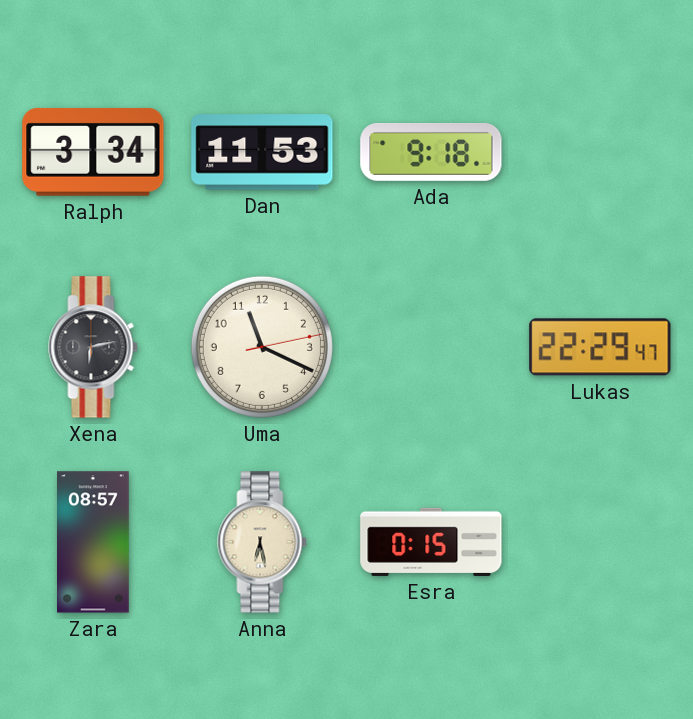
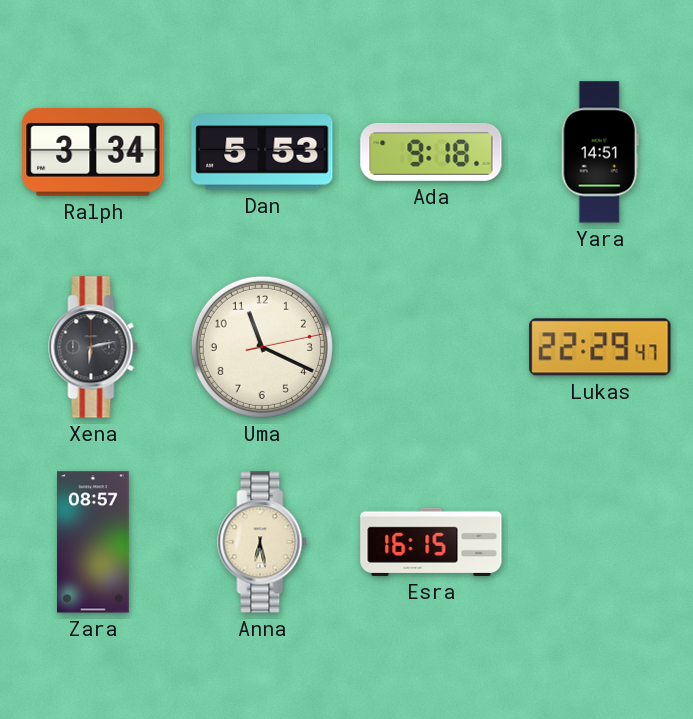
Dan: 11:53 -> 5:53 (262, 152)
Yara: none -> 14:51 (600, 152)
Esra: 0:15 -> 16:15 (431, 542)
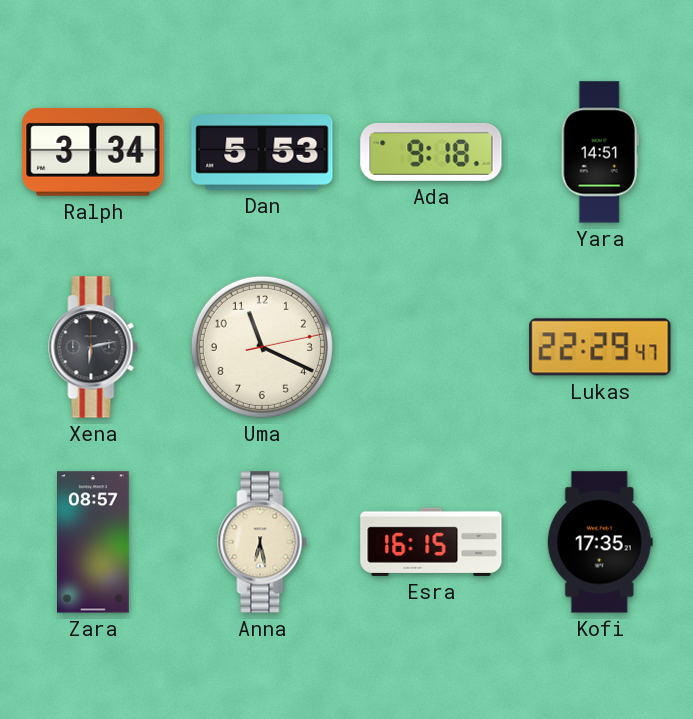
Kofi: none -> 17:35 (600, 542)
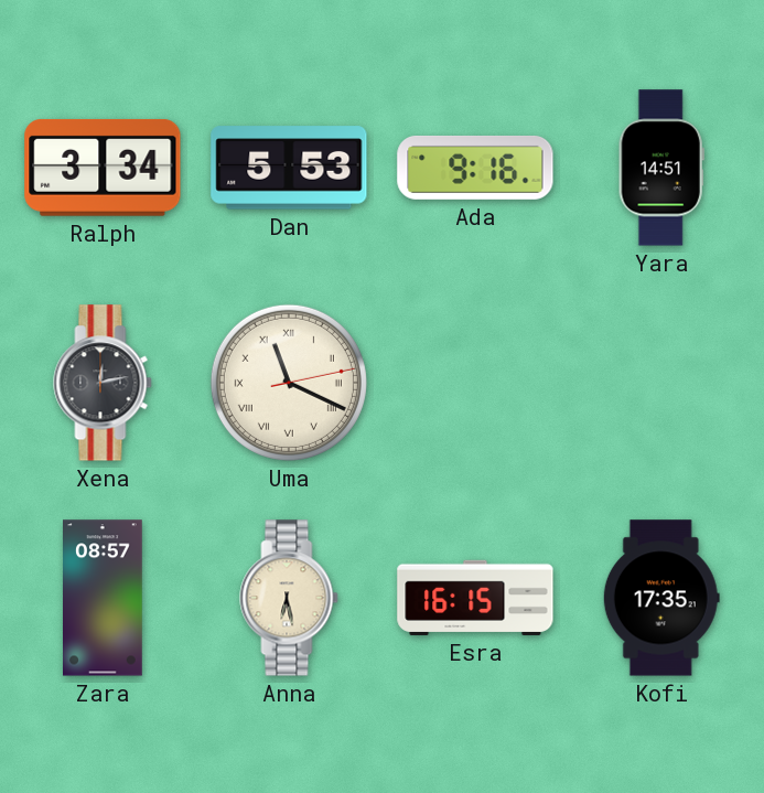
Ada: 9:18 -> 9:16 (475, 168)
Xena: 6:13 -> 12:13 (103, 383)
Uma numerals: Arabic -> Roman (289, 383)
Lukas: 22:29 -> none (600, 347)
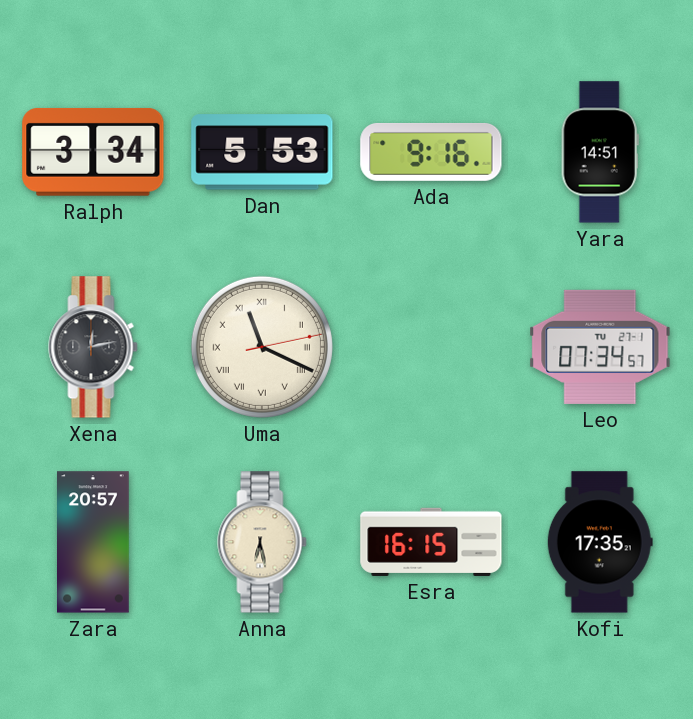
Leo: none -> 07:34 (600, 347)
Zara: 08:57 -> 20:57 (94, 542)
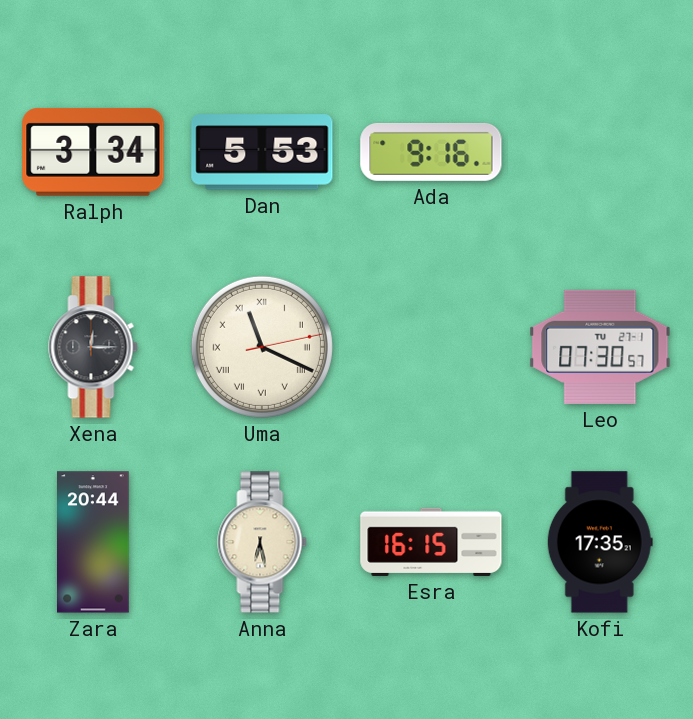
Yara: 14:51 -> none (600, 152)
Xena: 12:13 -> 12:15 (93, 347)
Leo: 07:34 -> 07:30 (600, 347)
Zara: 20:57 -> 20:44 (94, 542)
